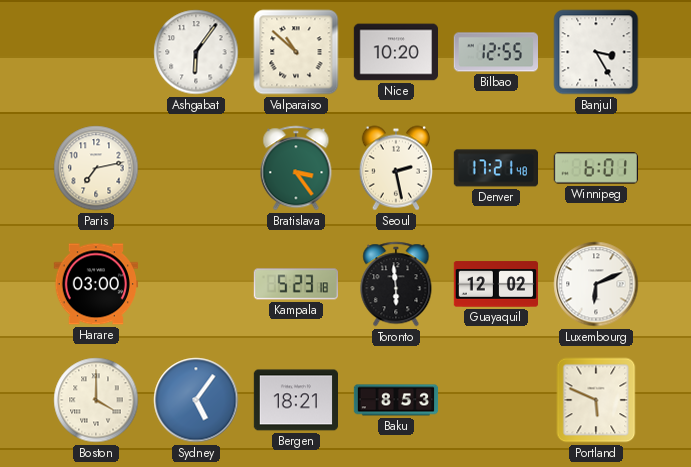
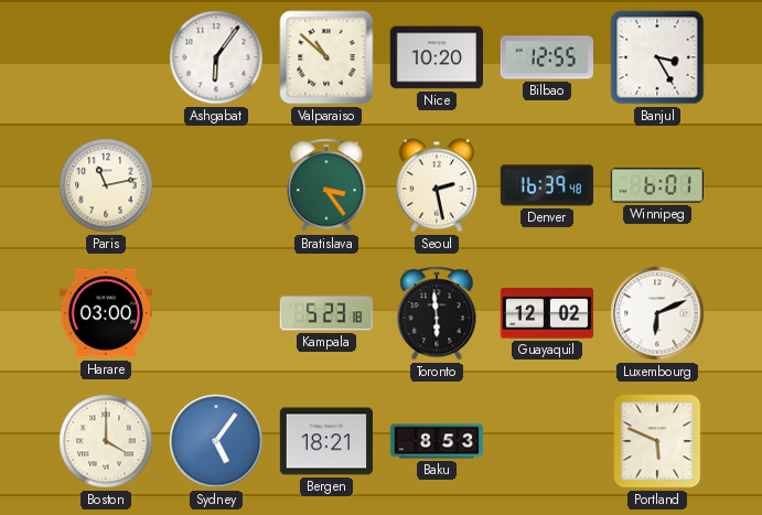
Paris: 7:13 -> 11:13 (106, 185)
Denver: 17:21 -> 16:39 (546, 185)
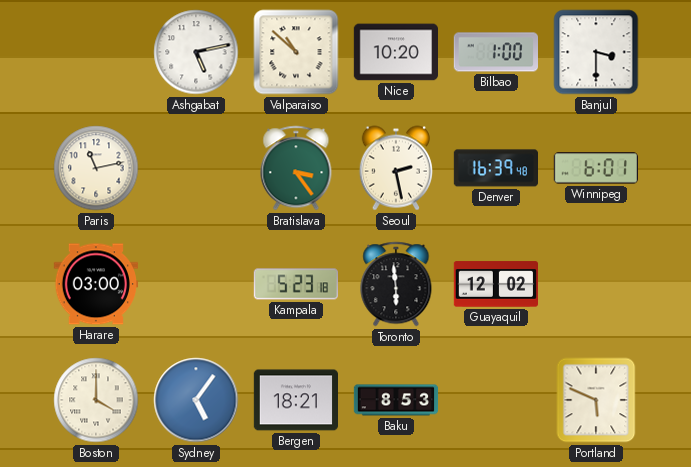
Ashgabat: 6:06 -> 5:13 (196, 52)
Bilbao: 12:55 -> 1:00 (495, 52)
Banjul: 3:25 -> 3:30 (596, 52)
Luxembourg: 6:11 -> none (657, 313)
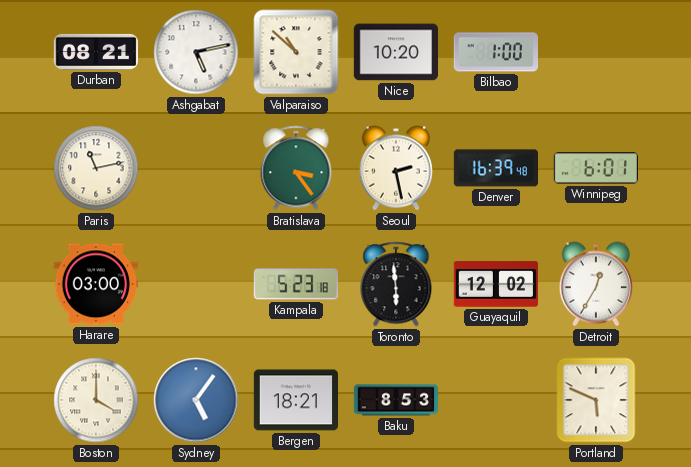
Durban: none -> 08:21 (96, 52)
Banjul: 3:30 -> none (596, 52)
Detroit: none -> 12:35 (596, 284)
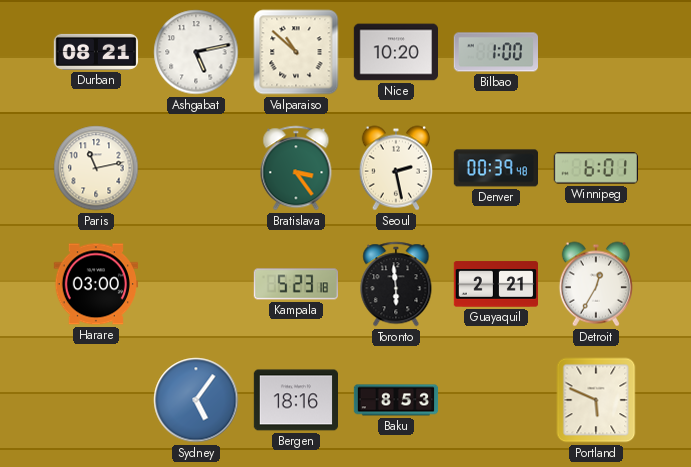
Denver: 16:39 -> 00:39 (495, 168)
Guayaquil: 12:02 -> 2:21 (495, 284)
Boston: 4:00 -> none (96, 400)
Bergen: 18:21 -> 18:16 (295, 400)
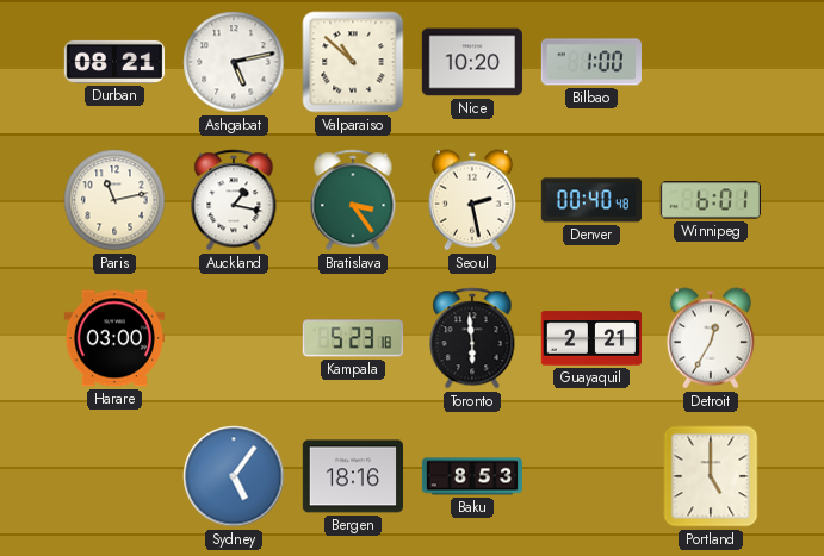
Auckland: none -> 1:17 (234, 200)
Denver: 00:39 -> 00:40 (590, 200)
Portland: 5:49 -> 5:00 (711, 476)
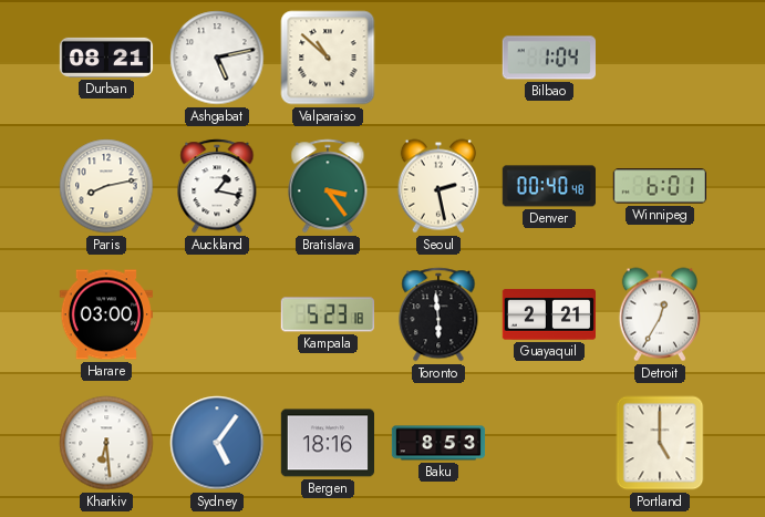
Nice: 10:20 -> none (471, 62)
Bilbao: 1:00 -> 1:04 (548, 58)
Paris: 11:13 -> 8:13 (106, 186)
Kharkiv: none -> 6:29 (106, 443)
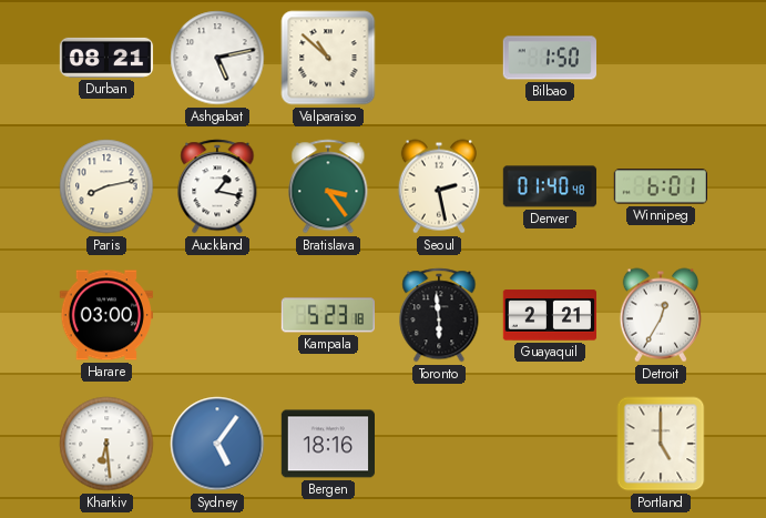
Bilbao: 1:04 -> 1:50 (549, 58)
Denver: 00:40 -> 01:40 (549, 186)
Baku: 8:53 -> none (438, 443)
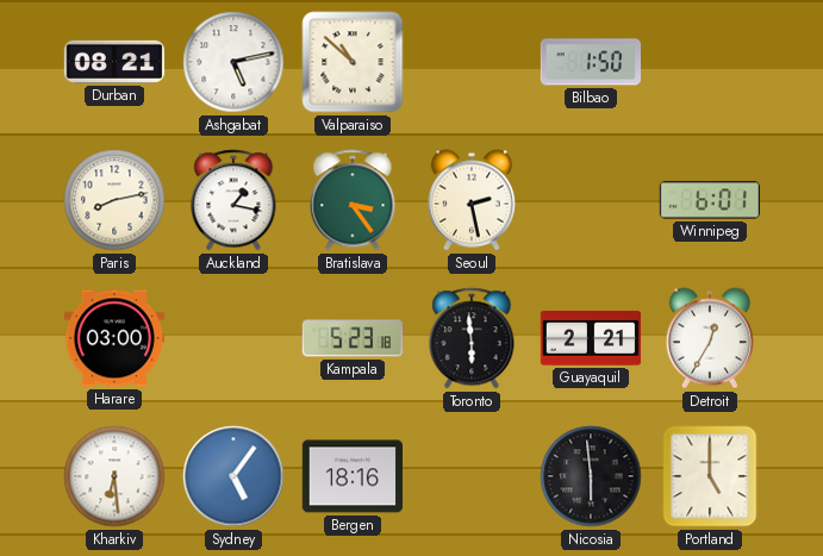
Denver: 01:40 -> none (549, 186)
Nicosia: none -> 5:59 (591, 476)
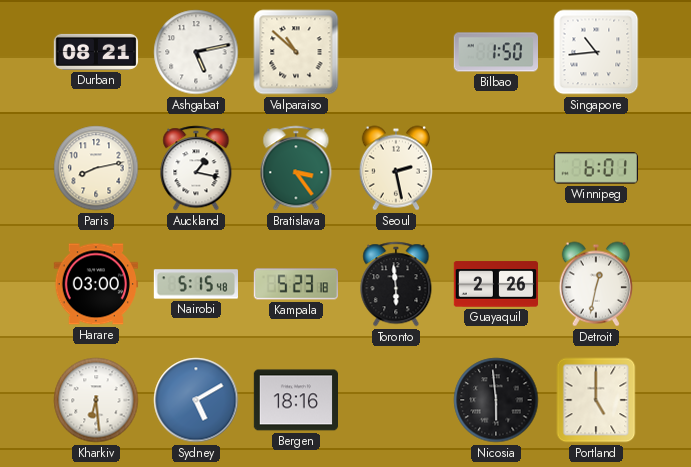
Singapore: none -> 10:44 (596, 52)
Nairobi: none -> 5:15 (195, 284)
Guayaquil: 2:21 -> 2:26 (495, 284)
Detroit: 12:35 -> 12:32 (596, 284)
Sydney: 5:06 -> 5:10 (196, 400)
